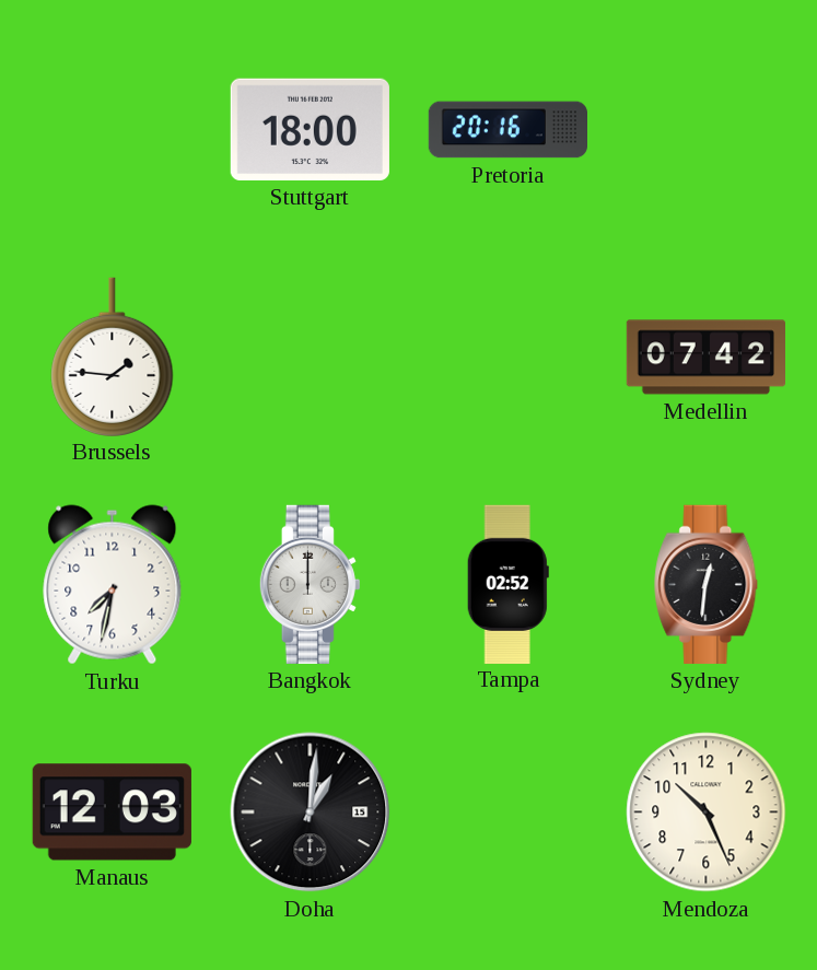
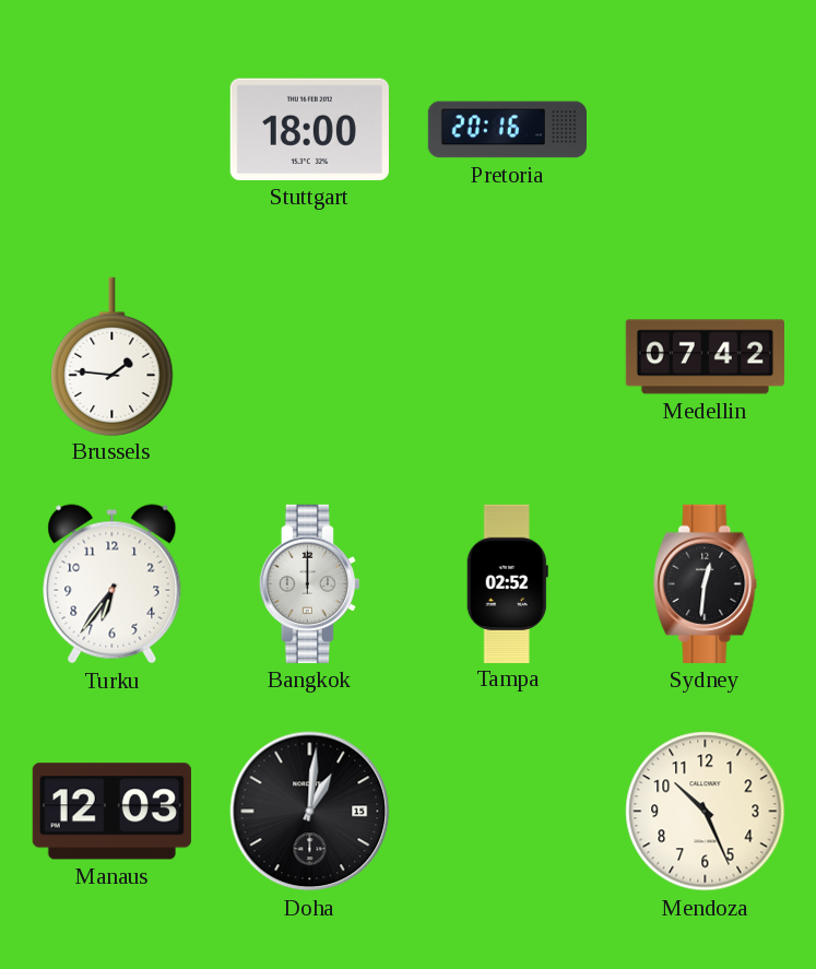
Turku: 7:32 -> 6:36 (113, 584)
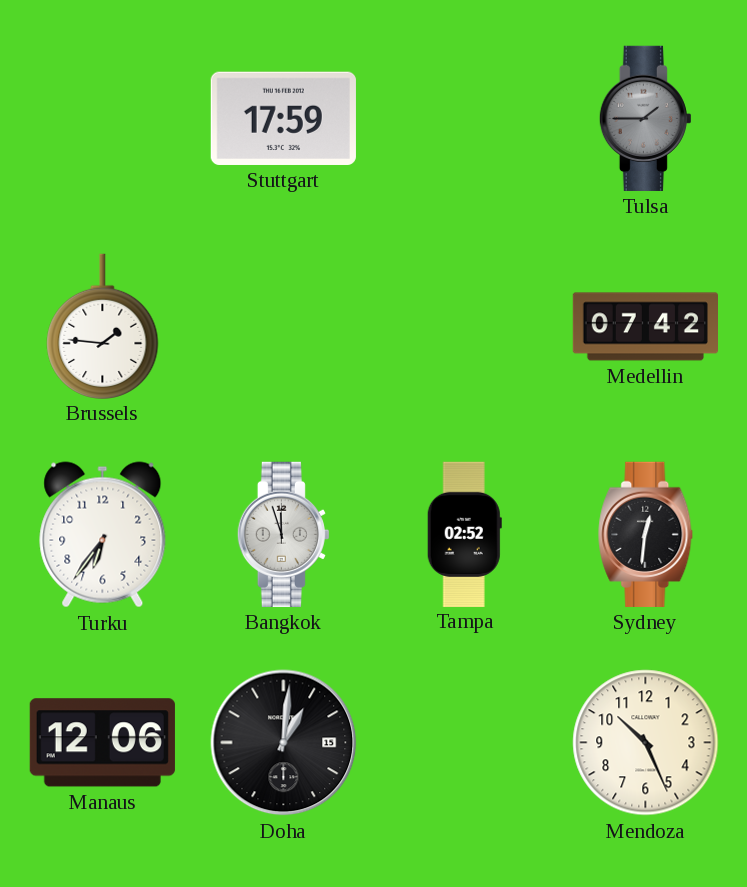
Stuttgart: 18:00 -> 17:59 (283, 118)
Pretoria: 20:16 -> none (507, 130)
Tulsa: none -> 1:45 (645, 118)
Bangkok: 12:00 -> 11:57 (283, 534)
Manaus: 12:03 -> 12:06 (102, 743)
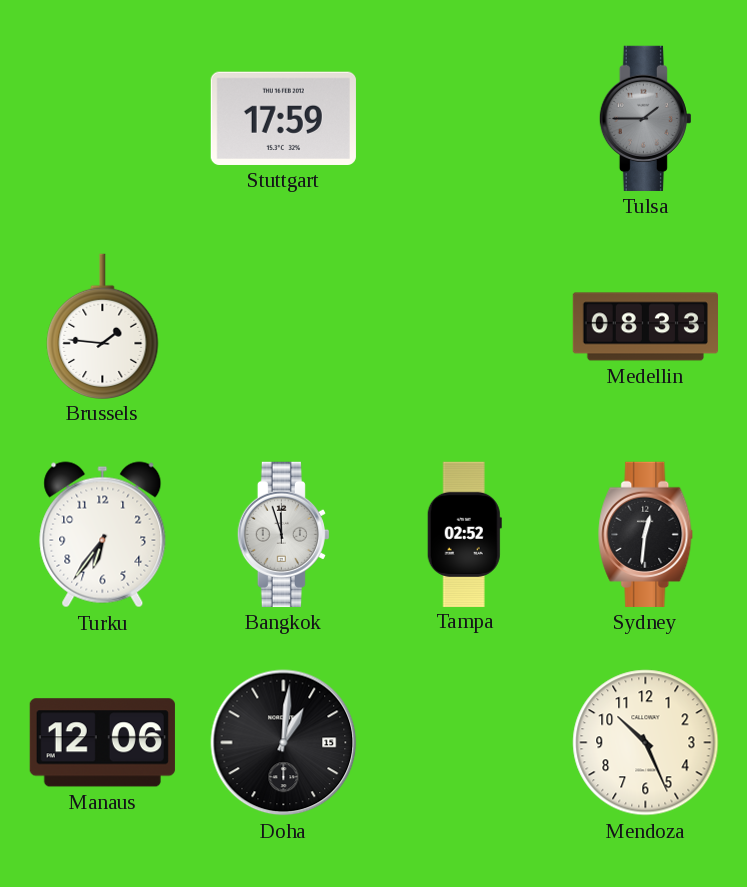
Medellin: 07:42 -> 08:33 (645, 327)
